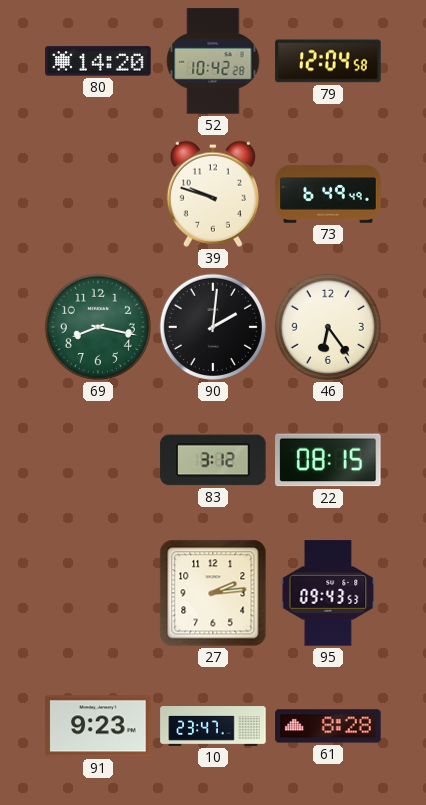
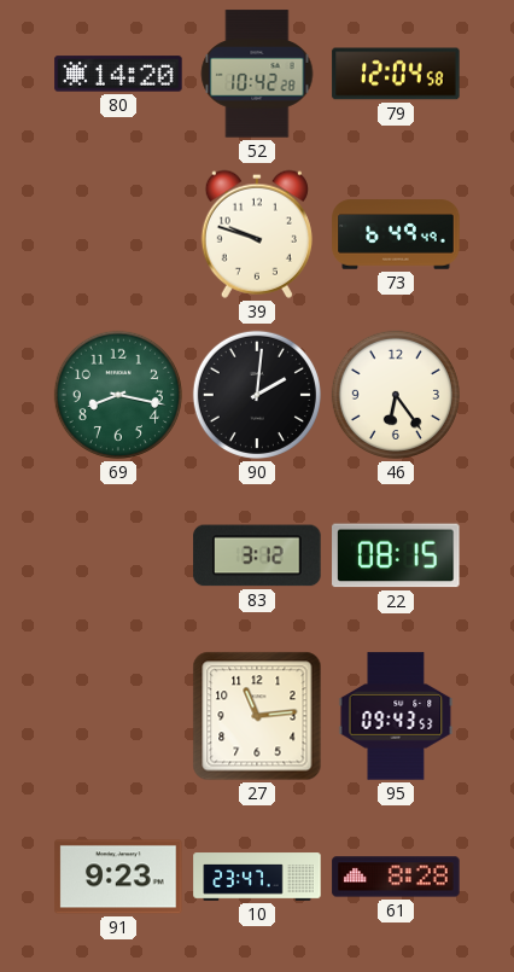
27: 2:14 -> 11:14 (257, 716)
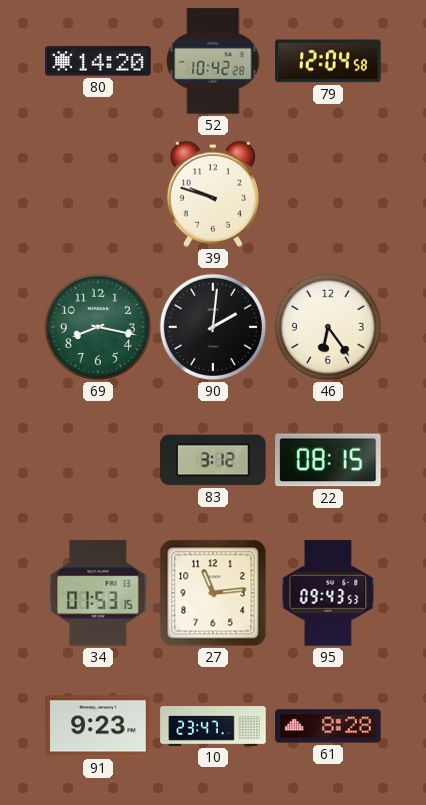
73: 6:49 -> none (396, 234)
34: none -> 01:53 (98, 593)
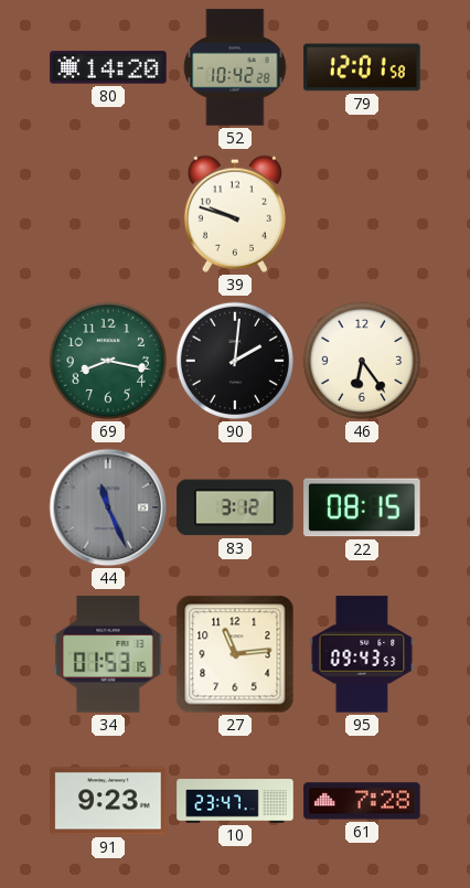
79: 12:04 -> 12:01 (362, 67)
44: none -> 11:26 (108, 507)
61: 8:28 -> 7:28 (362, 801)
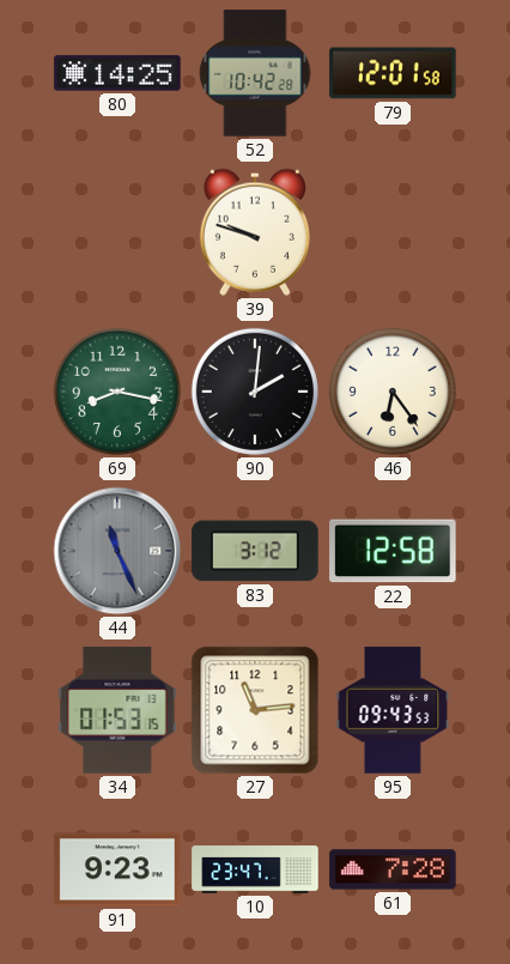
80: 14:20 -> 14:25 (117, 73)
22: 08:15 -> 12:58 (393, 551)
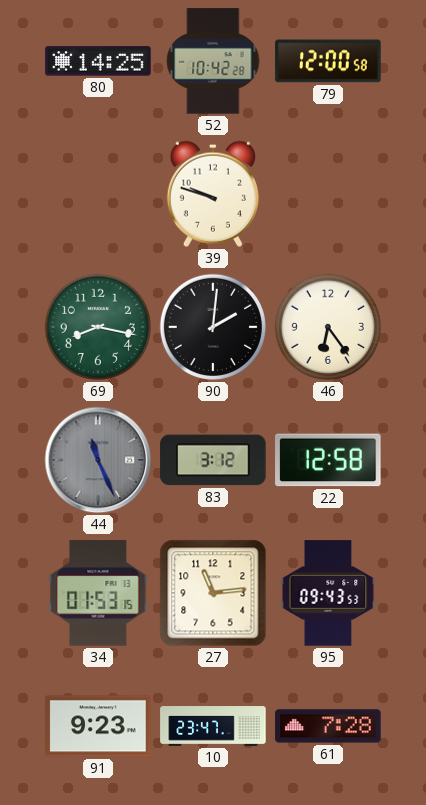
79: 12:01 -> 12:00 (328, 61)
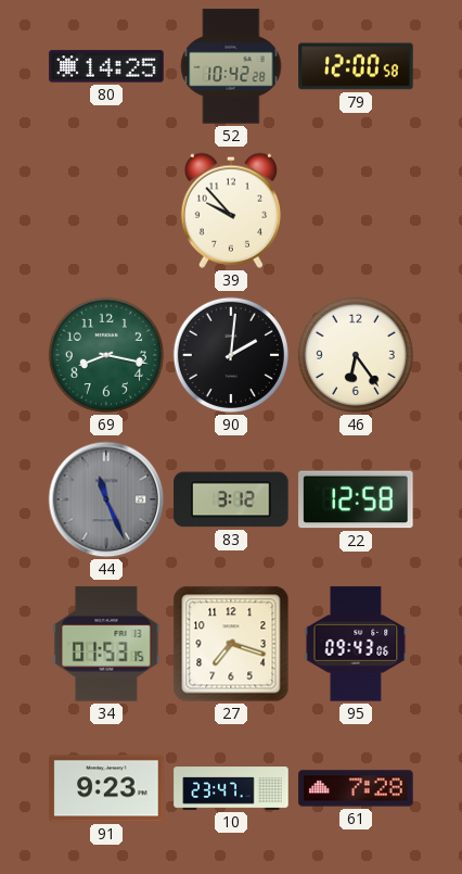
39: 9:48 -> 9:53 (231, 211)
27: 11:14 -> 7:18 (231, 644)
95: 09:43:53 -> 09:43:06 (356, 644)
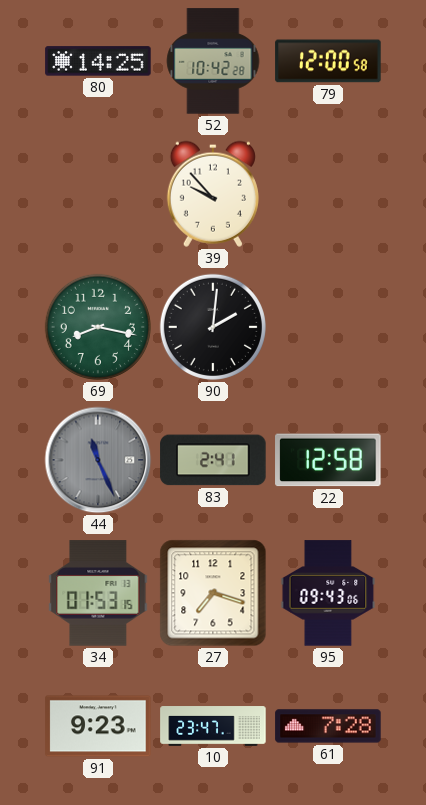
46: 6:24 -> none (356, 355)
83: 3:12 -> 2:41 (213, 460)
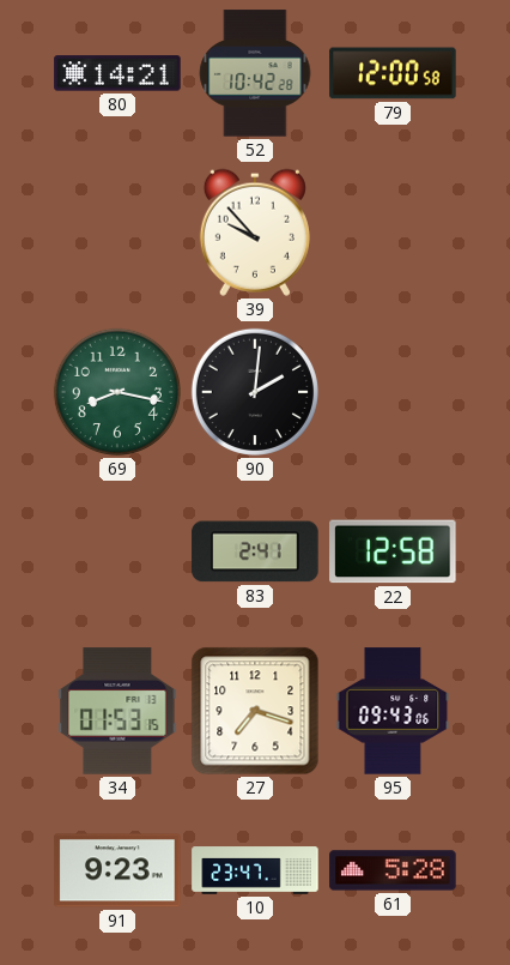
80: 14:25 -> 14:21 (117, 73)
44: 11:26 -> none (98, 460)
61: 7:28 -> 5:28 (393, 870)
